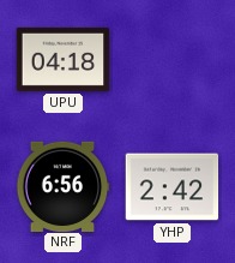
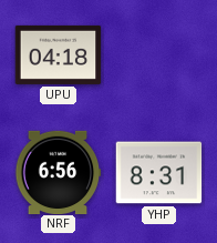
YHP: 2:42 -> 8:31 (159, 173)
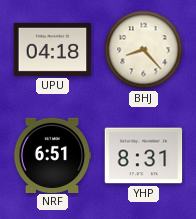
BHJ: none -> 8:23 (144, 50)
NRF: 6:56 -> 6:51 (52, 155)
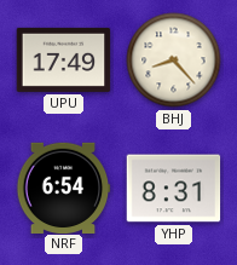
UPU: 04:18 -> 17:49 (64, 59)
NRF: 6:51 -> 6:54 (63, 188)
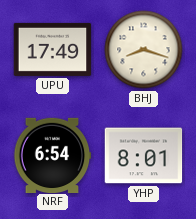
BHJ: 8:23 -> 8:18 (144, 50)
YHP: 8:31 -> 8:01 (144, 156)
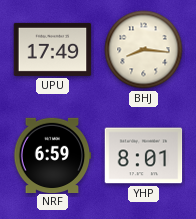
BHJ: 8:18 -> 8:16 (144, 50)
NRF: 6:54 -> 6:59 (52, 155)
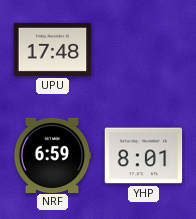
UPU: 17:49 -> 17:48 (53, 49)
BHJ: 8:16 -> none (144, 50)
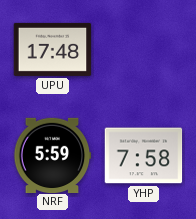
NRF: 6:59 -> 5:59 (52, 155)
YHP: 8:01 -> 7:58 (144, 156)
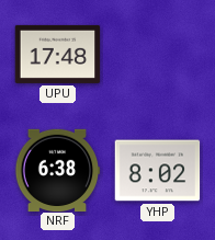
NRF: 5:59 -> 6:38 (57, 170)
YHP: 7:58 -> 8:02 (158, 171)
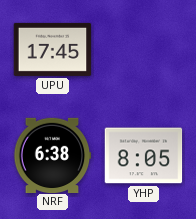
UPU: 17:48 -> 17:45 (53, 49)
YHP: 8:02 -> 8:05 (144, 156)
